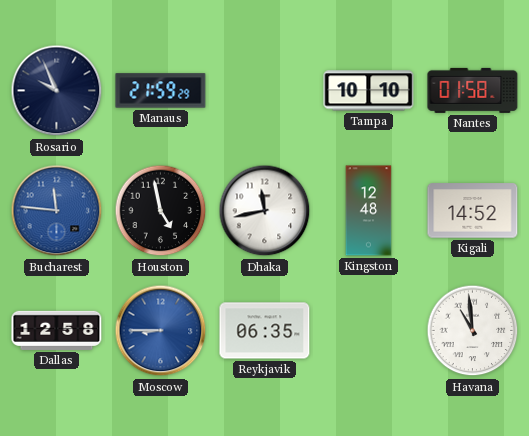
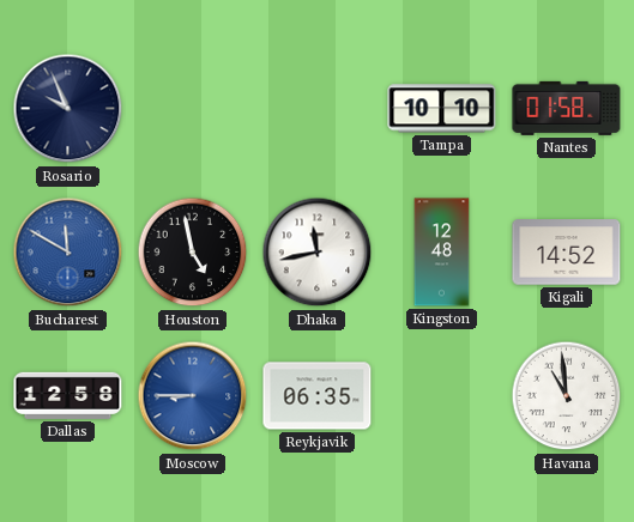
Manaus: 21:59 -> none (161, 91)
Bucharest: 11:46 -> 11:50 (68, 253)
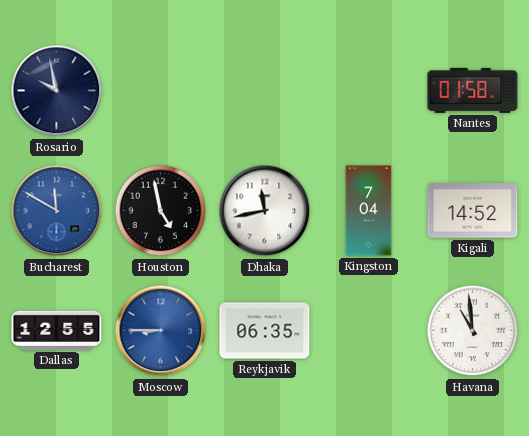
Rosario: 9:56 -> 9:58 (57, 91)
Tampa: 10:10 -> none (442, 109)
Kingston: 12:48 -> 7:04 (369, 211)
Dallas: 12:58 -> 12:55 (57, 330)
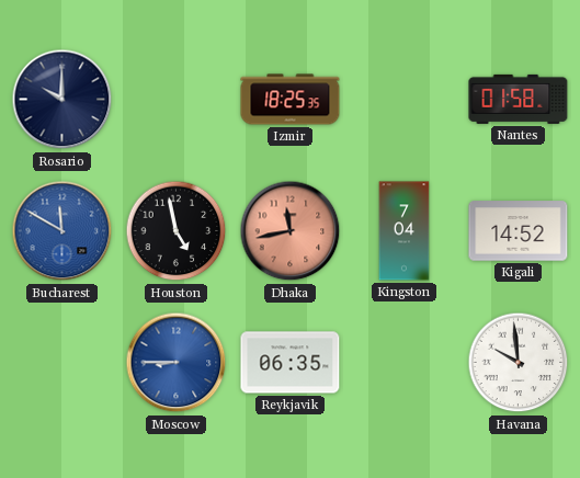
Rosario: 9:58 -> 10:00 (62, 100)
Izmir: none -> 18:25 (291, 100)
Dhaka dial: white -> salmon (291, 231)
Dallas: 12:55 -> none (57, 330)
Havana: 10:59 -> 9:59 (519, 363)
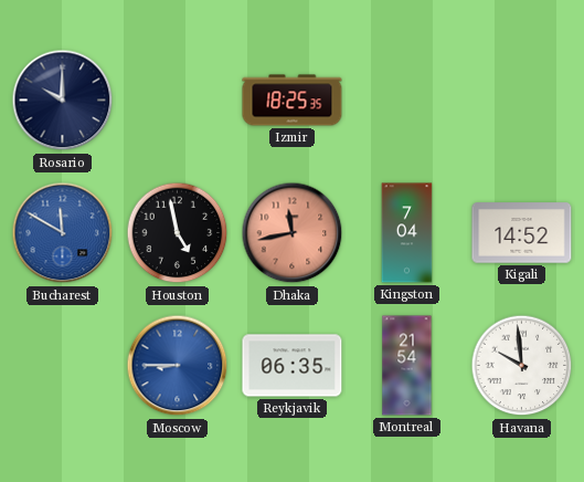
Nantes: 01:58 -> none (519, 99)
Montreal: none -> 21:54 (407, 366)
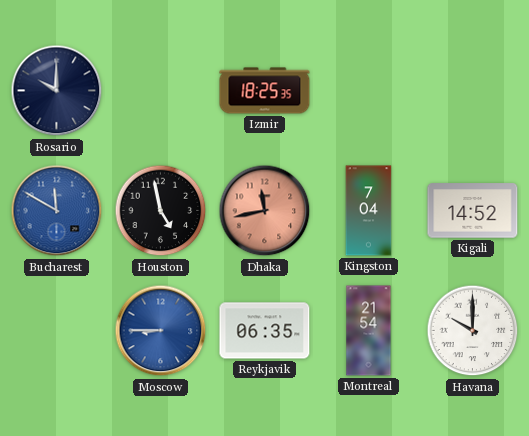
Havana: 9:59 -> 10:00 (473, 331)
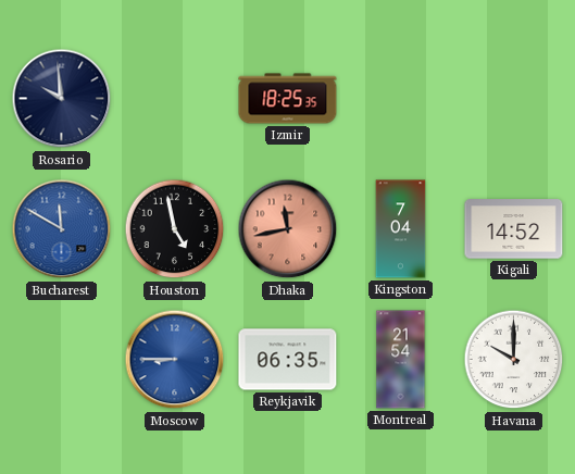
Rosario: 10:00 -> 9:59 (62, 99)
